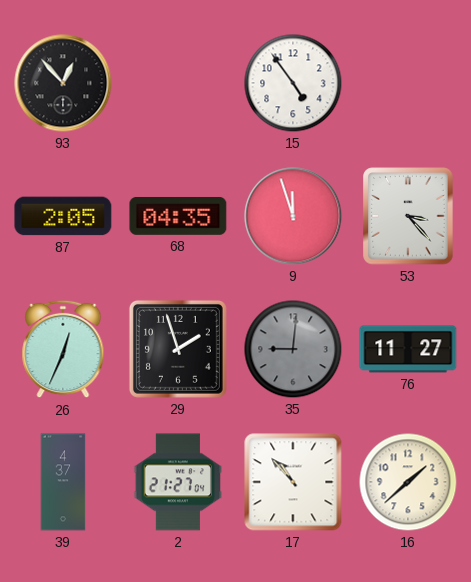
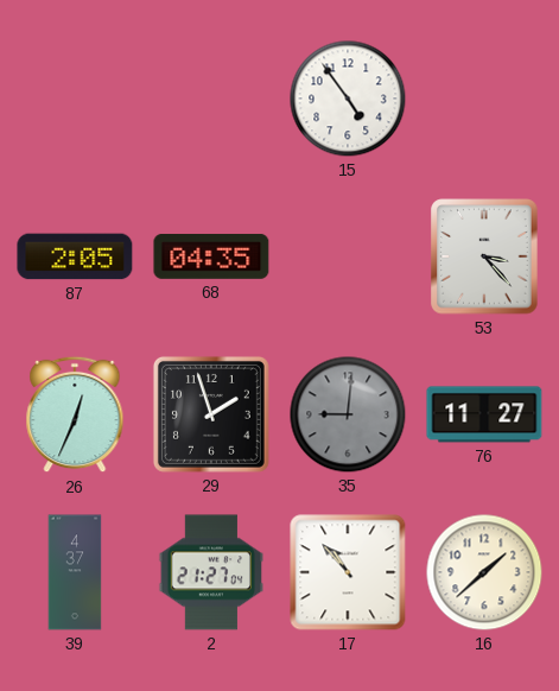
93: 12:53 -> none (63, 83)
9: 11:57 -> none (293, 216)
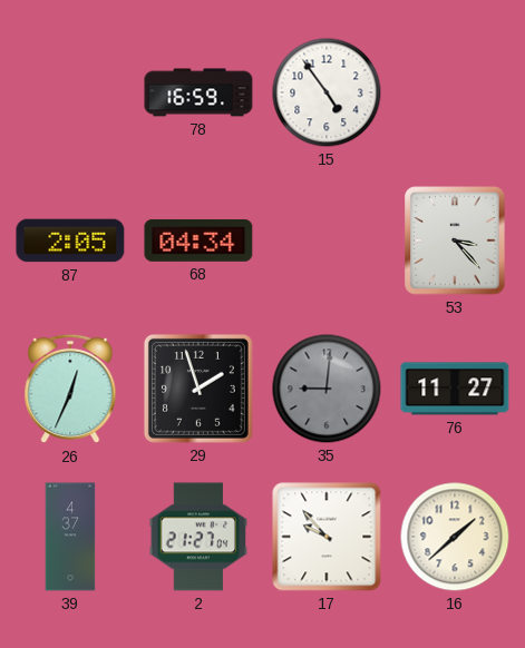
78: none -> 16:59 (198, 92)
68: 04:35 -> 04:34 (198, 240)
17: 10:53 -> 9:53 (327, 537)
